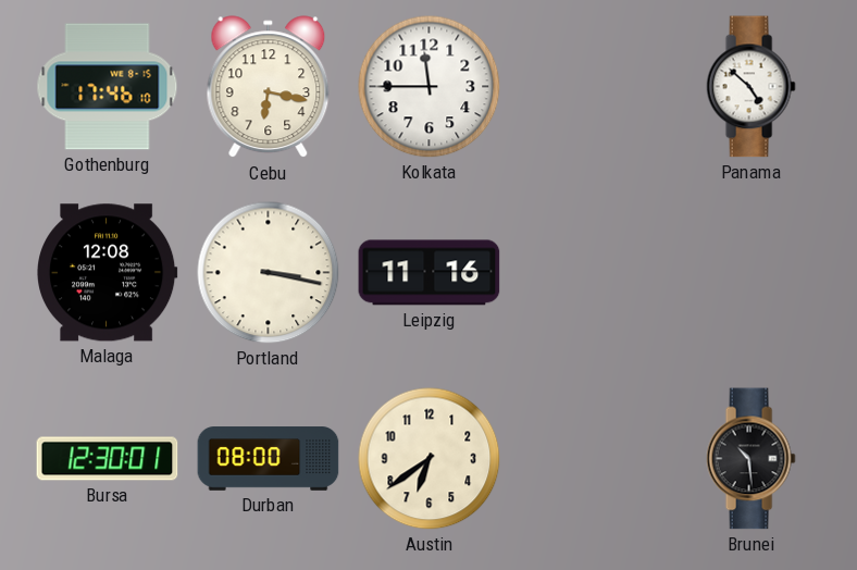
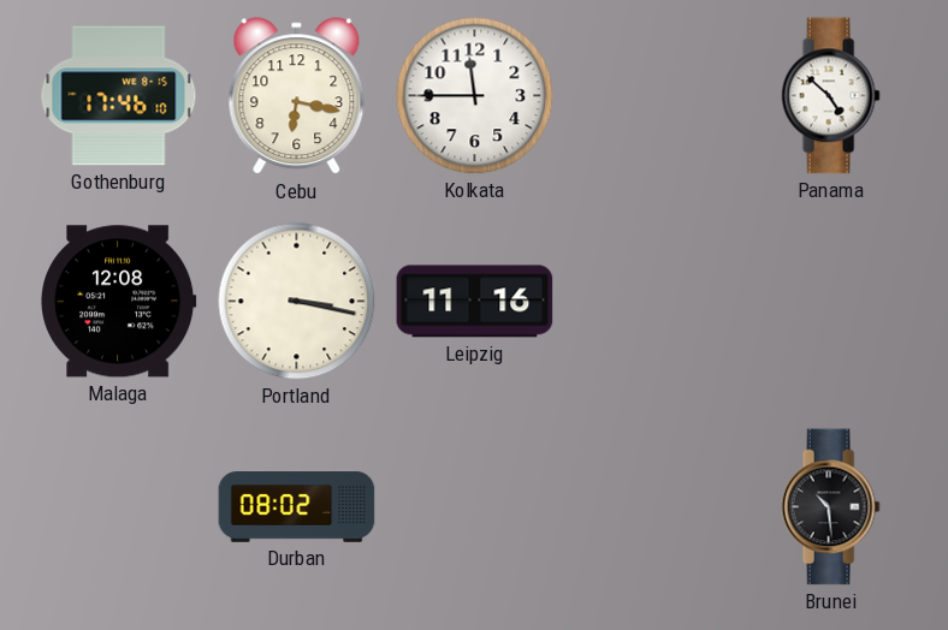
Bursa: 12:30 -> none (108, 459)
Durban: 08:00 -> 08:02 (297, 507)
Austin: 6:39 -> none (430, 459)
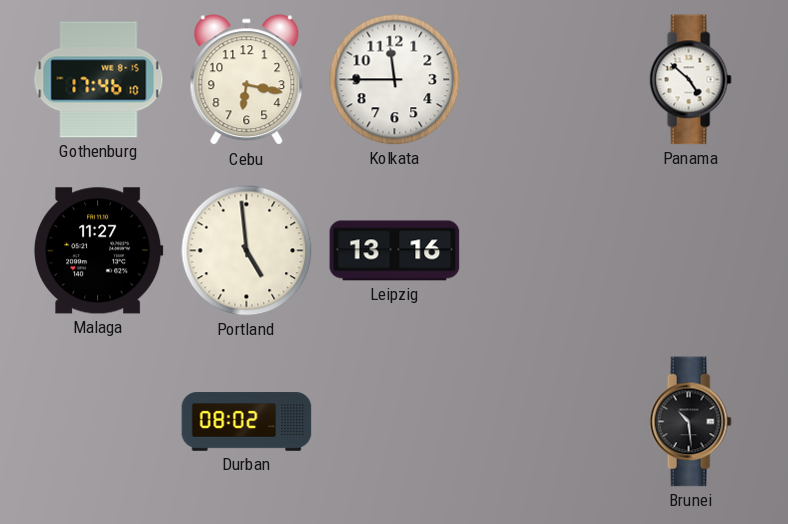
Malaga: 12:08 -> 11:27 (99, 251)
Portland: 3:17 -> 4:59 (247, 251)
Leipzig: 11:16 -> 13:16 (395, 251)
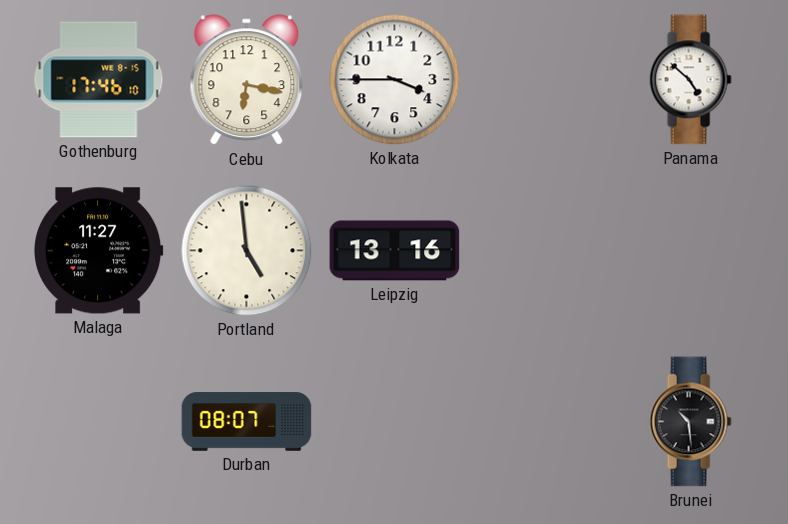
Kolkata: 11:45 -> 3:45 (395, 80)
Durban: 08:02 -> 08:07 (247, 422)
